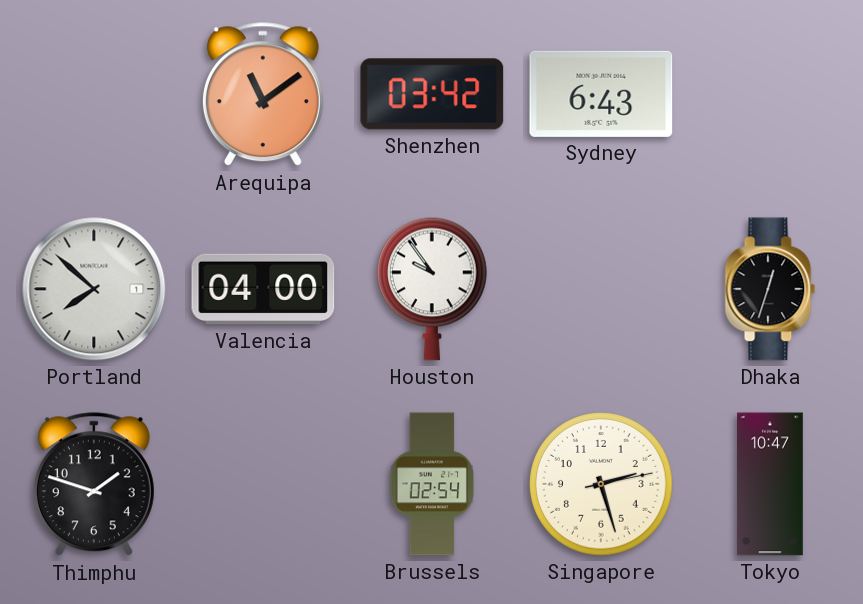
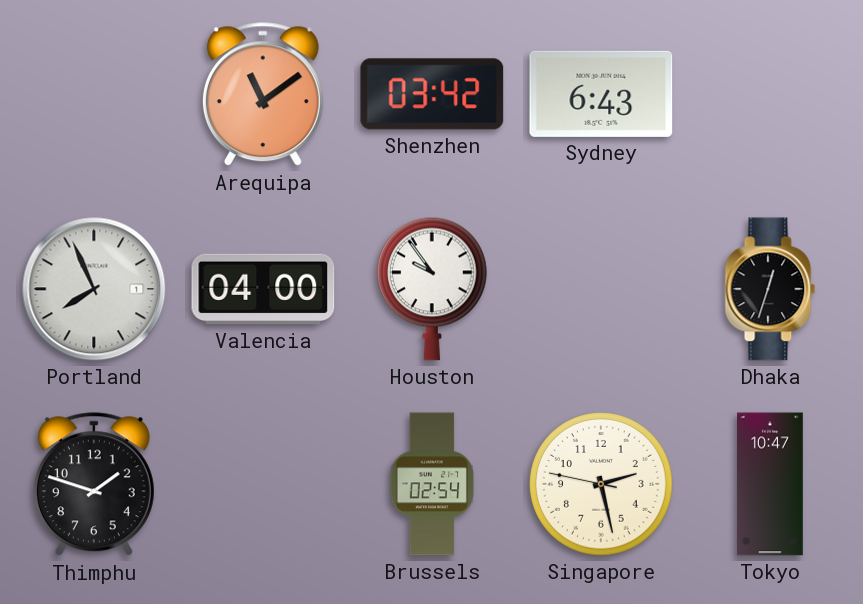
Portland: 7:52 -> 7:56 (94, 289)
Singapore: 2:27:13 -> 2:27:47 (601, 484)
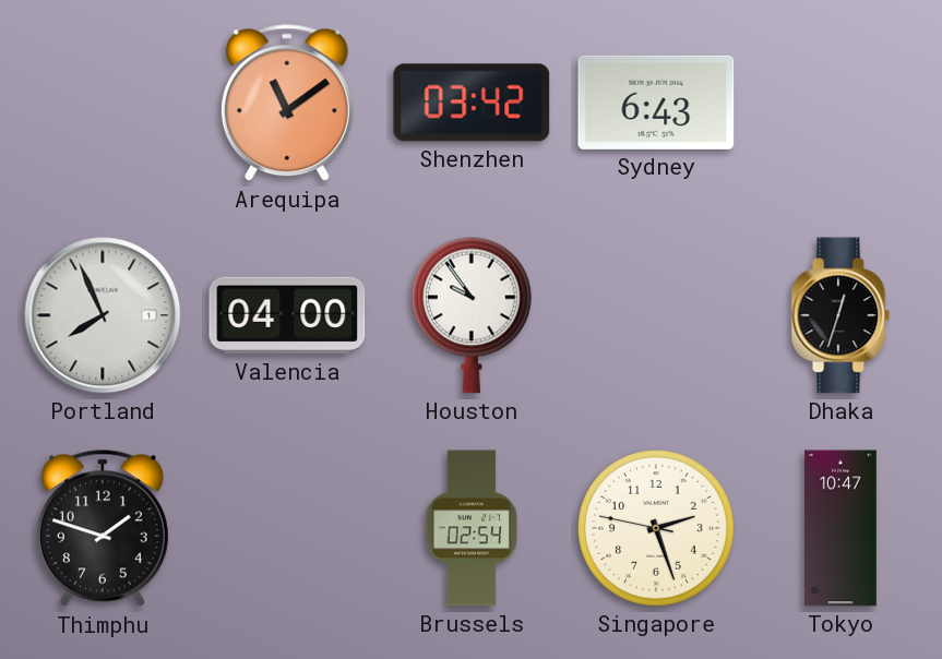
Singapore: 2:27 -> 2:26 (656, 528)
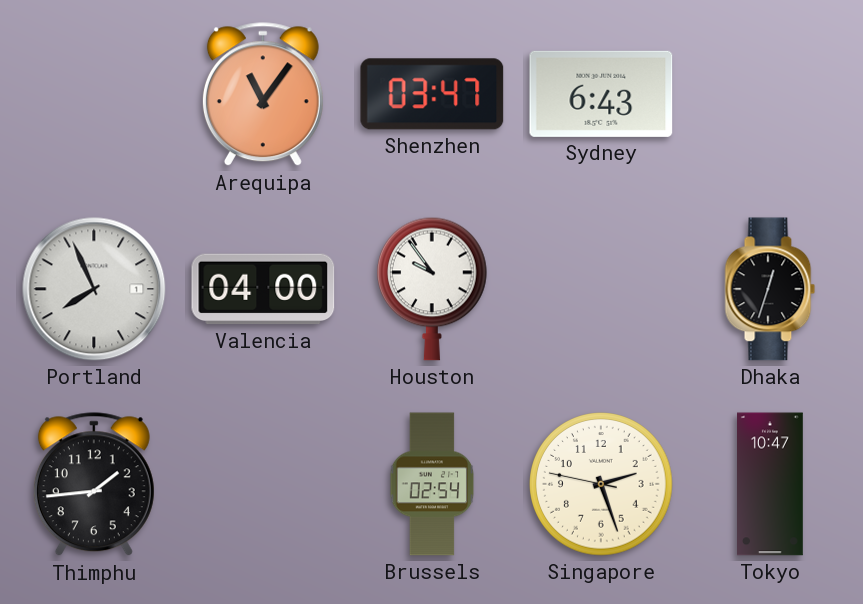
Arequipa: 11:09 -> 11:06 (263, 95)
Shenzhen: 03:42 -> 03:47 (432, 94)
Thimphu: 1:48 -> 1:44 (94, 485)
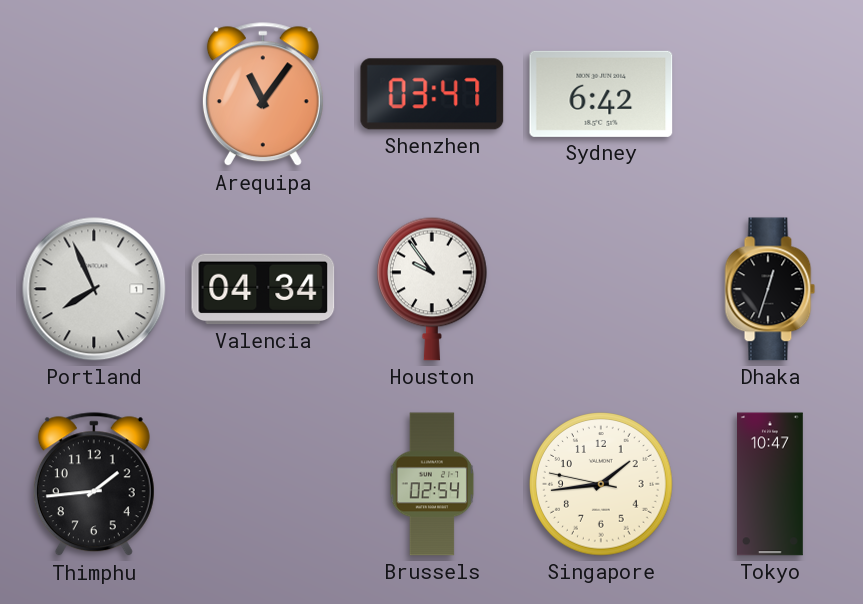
Sydney: 6:43 -> 6:42 (601, 94)
Valencia: 04:00 -> 04:34 (263, 289)
Singapore: 2:26 -> 1:43 (601, 484)
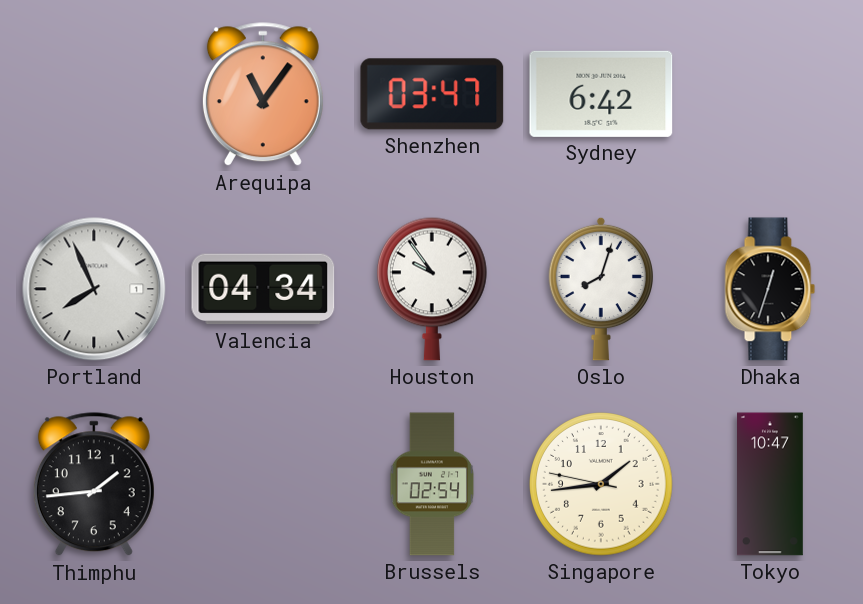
Oslo: none -> 8:03 (600, 289)
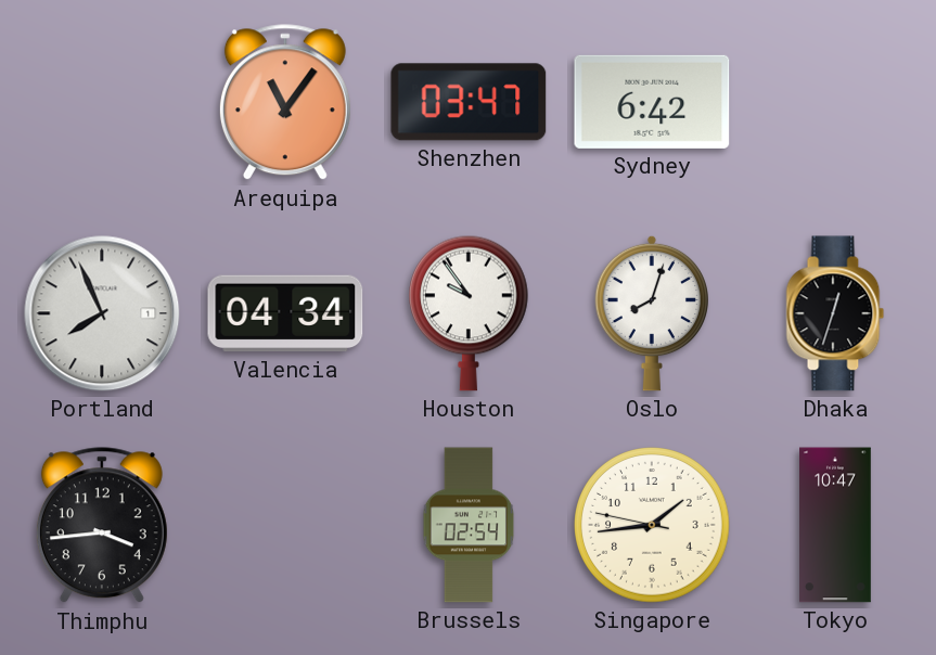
Thimphu: 1:44 -> 3:44 (102, 526)
